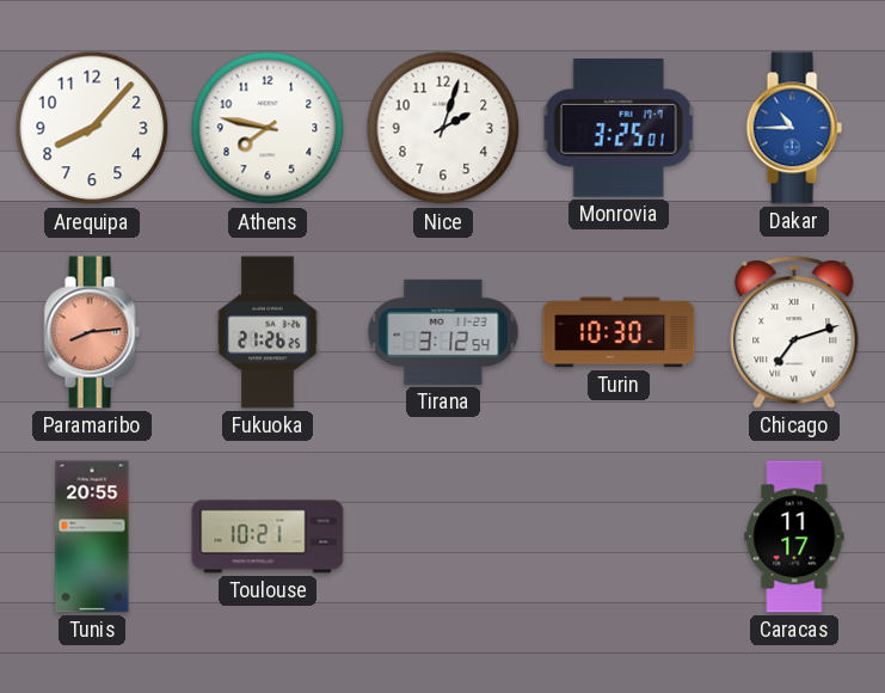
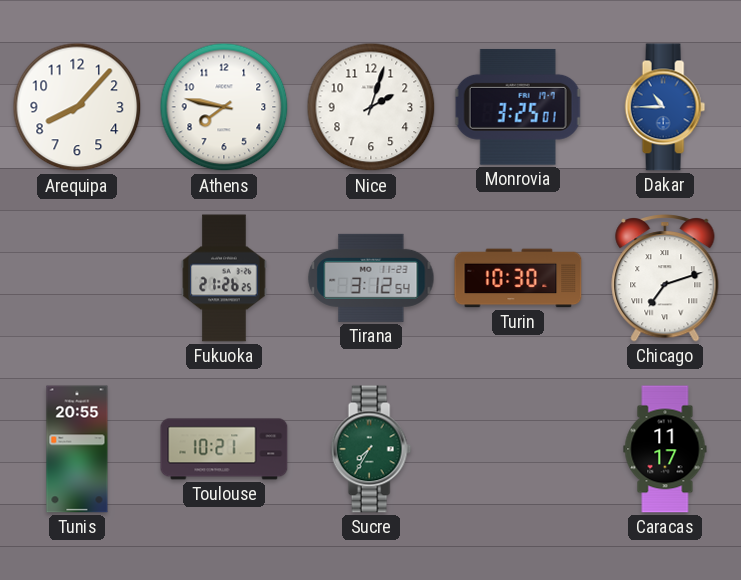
Paramaribo: 8:14 -> none (92, 332)
Sucre: none -> 7:35 (371, 449)
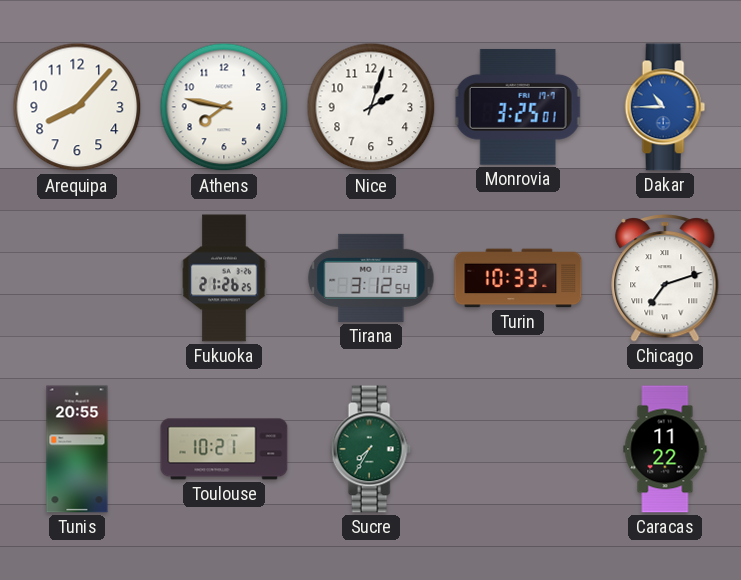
Turin: 10:30 -> 10:33 (518, 278)
Caracas: 11:17 -> 11:22 (665, 449)
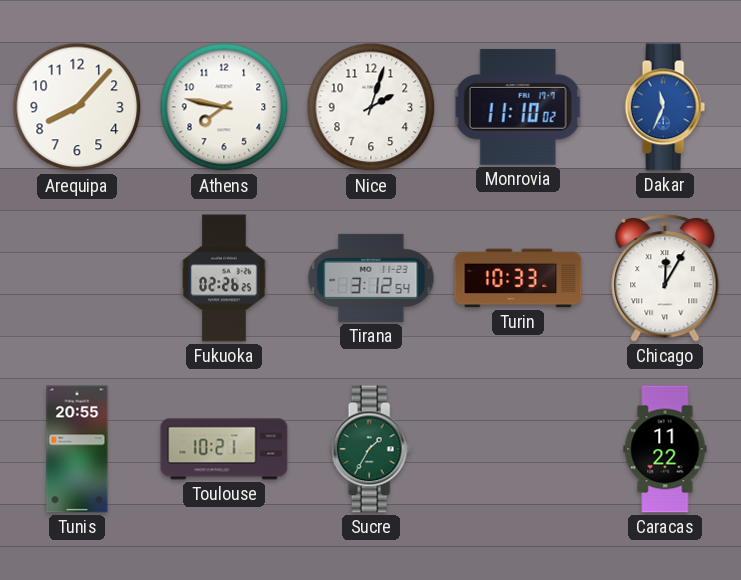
Monrovia: 3:25 -> 11:10 (518, 107)
Dakar: 10:45 -> 11:34 (665, 107)
Fukuoka: 21:26 -> 02:26 (224, 278)
Chicago: 7:12 -> 12:05 (665, 278)
Sucre: 7:35 -> 1:35 (371, 449)
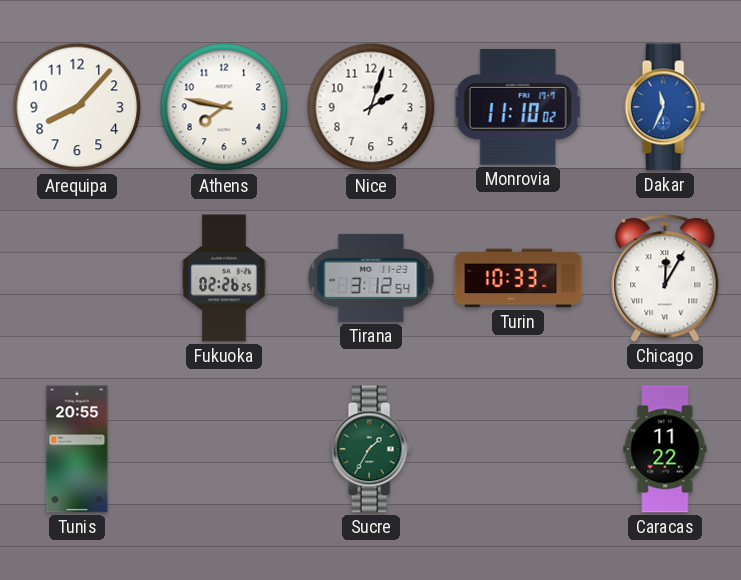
Toulouse: 10:21 -> none (224, 449)
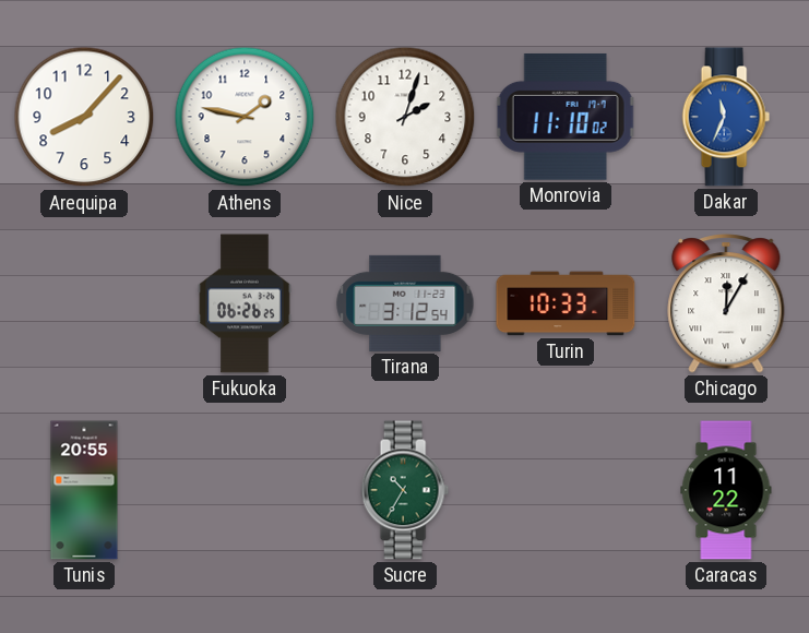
Athens: 7:47 -> 1:47 (245, 117)
Fukuoka: 02:26 -> 06:26 (245, 303)
Sucre: 1:35 -> 10:35 (405, 490)
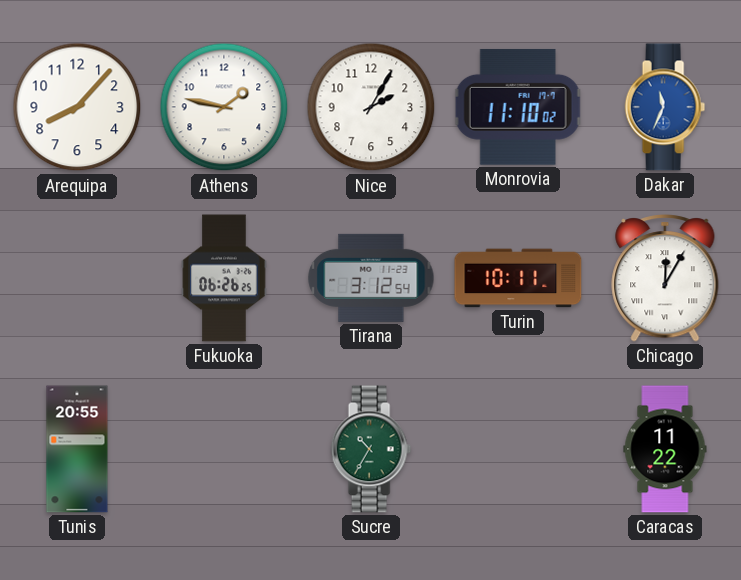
Nice: 2:03 -> 2:05 (371, 107)
Turin: 10:33 -> 10:11 (518, 278)
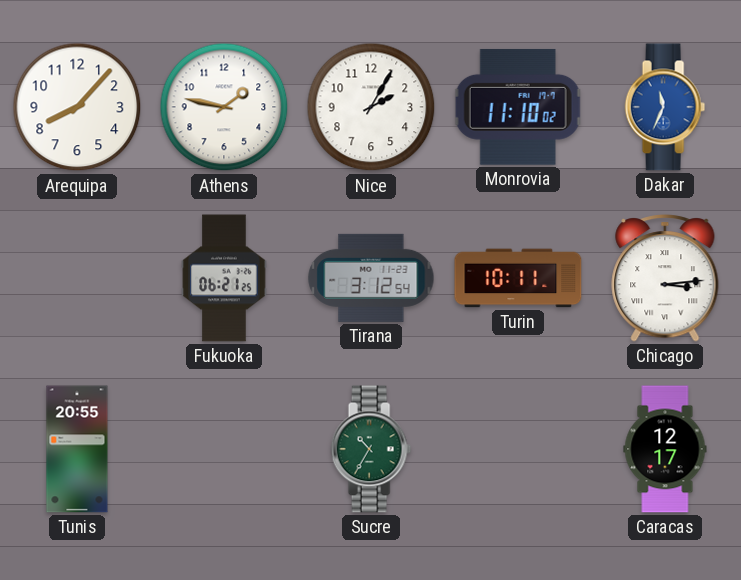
Fukuoka: 06:26 -> 06:21 (224, 278)
Chicago: 12:05 -> 3:14 (665, 278)
Caracas: 11:22 -> 12:17 (665, 449)
